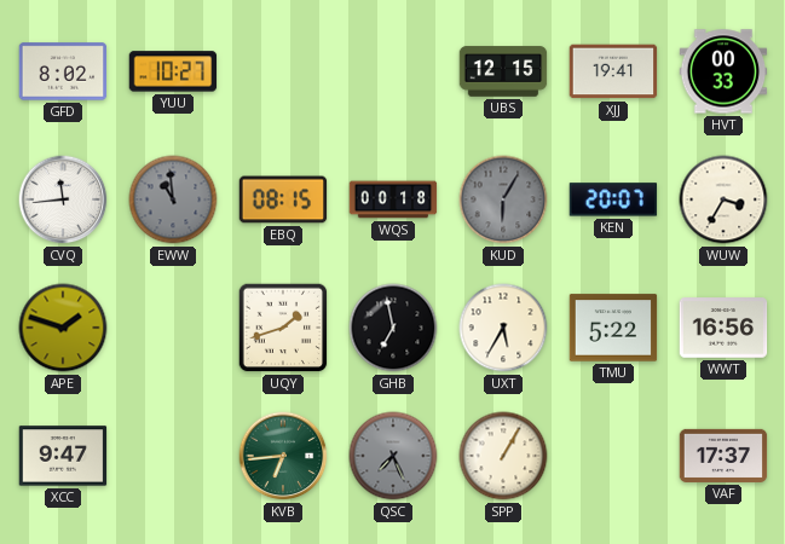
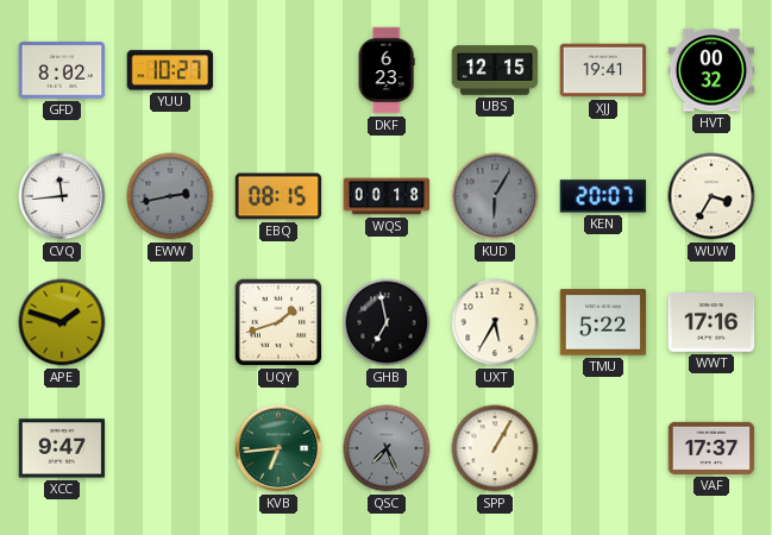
DKF: none -> 6:23 (387, 70)
HVT: 00:33 -> 00:32 (711, 70)
EWW: 10:59 -> 2:43 (170, 196)
WWT: 16:56 -> 17:16 (711, 322)
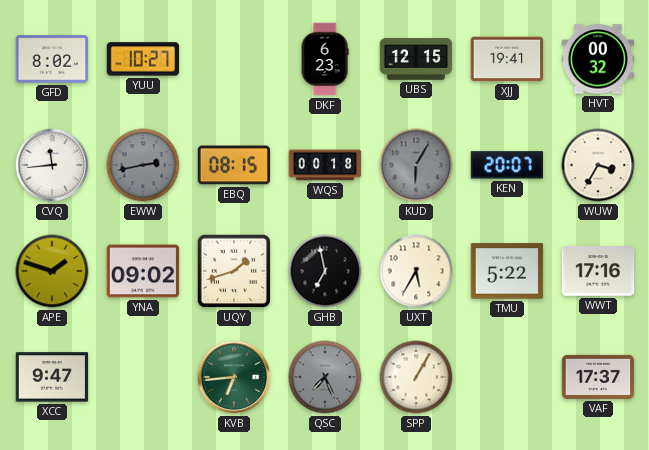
YNA: none -> 09:02 (143, 271)
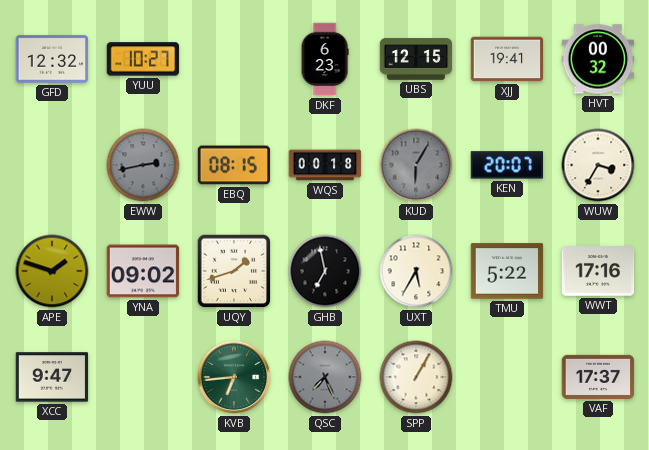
GFD: 8:02 -> 12:32 (52, 59)
CVQ: 11:44 -> none (52, 165)
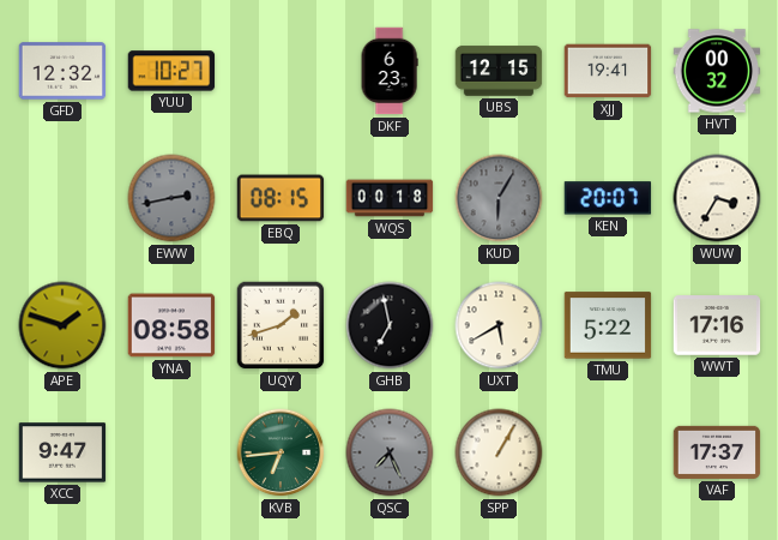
YNA: 09:02 -> 08:58 (171, 325)
UXT: 5:35 -> 5:40 (499, 325)
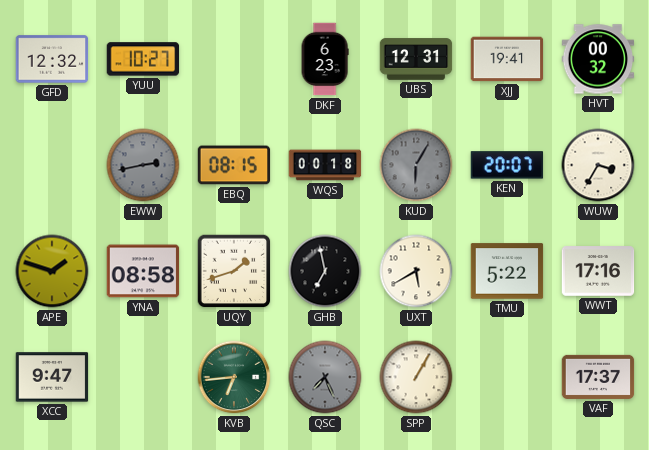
UBS: 12:15 -> 12:31 (416, 59)
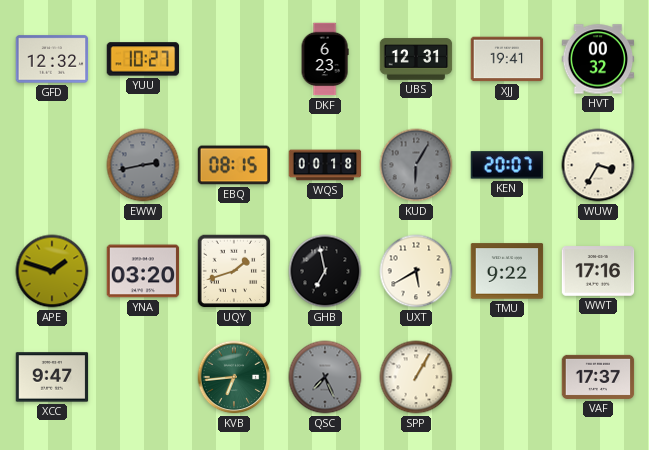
YNA: 08:58 -> 03:20 (143, 271)
TMU: 5:22 -> 9:22 (507, 271)
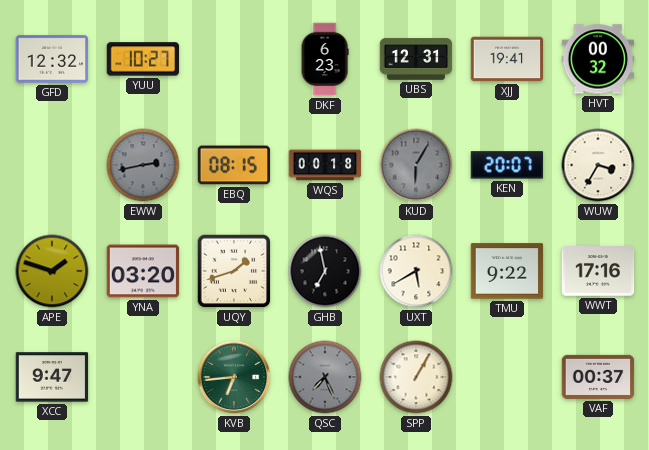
VAF: 17:37 -> 00:37 (598, 377)
